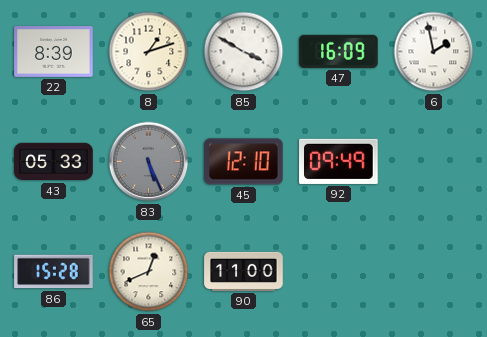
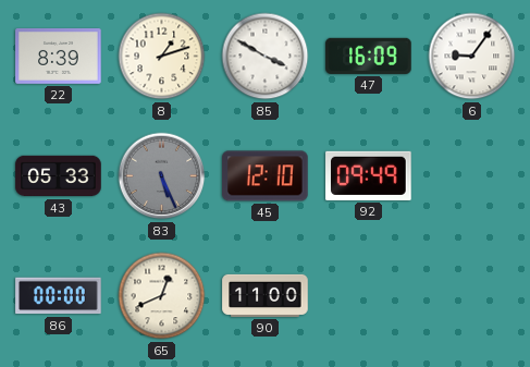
6: 1:58 -> 9:06 (472, 57)
86: 15:28 -> 00:00 (59, 296)
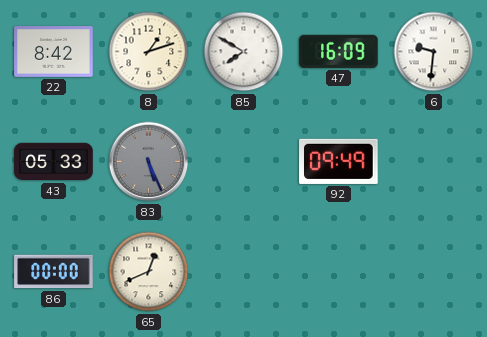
22: 8:39 -> 8:42 (54, 52)
85: 3:50 -> 7:50 (244, 52)
6: 9:06 -> 9:31 (434, 52)
45: 12:10 -> none (266, 176)
90: 11:00 -> none (266, 295)
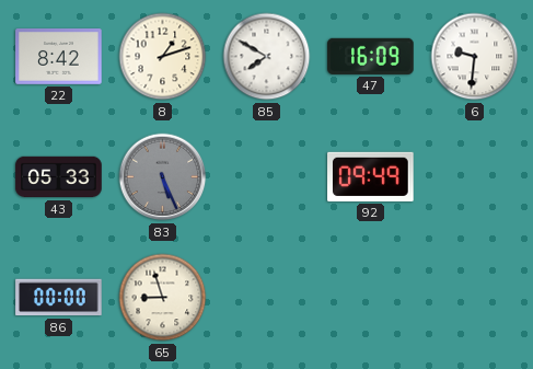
65: 12:41 -> 8:57 (163, 298)
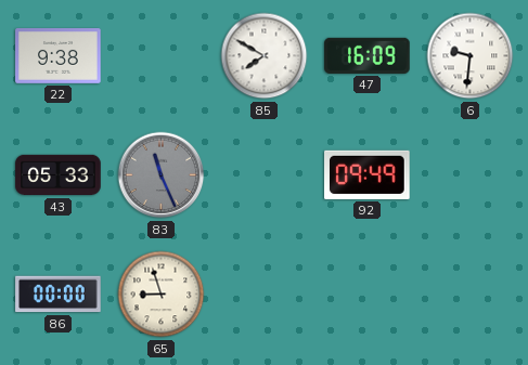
22: 8:42 -> 9:38 (59, 56)
8: 1:12 -> none (163, 57)
83: 5:26 -> 11:26 (162, 175)
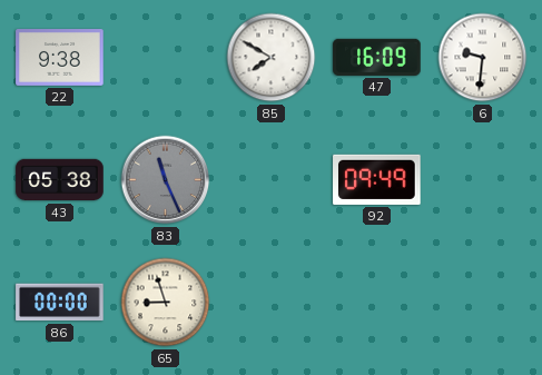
43: 05:33 -> 05:38 (60, 180)
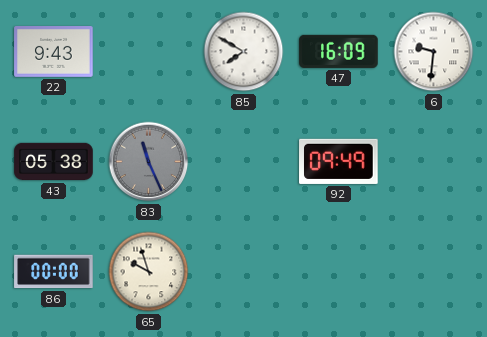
22: 9:38 -> 9:43 (54, 52)
65: 8:57 -> 9:57 (149, 272)
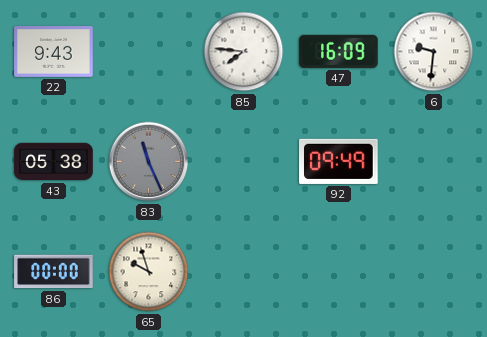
85: 7:50 -> 7:46 (244, 52)
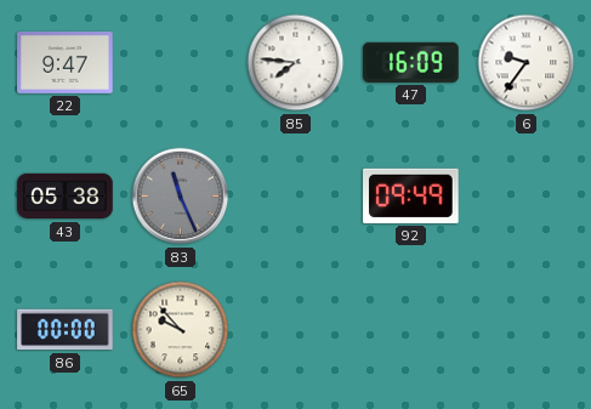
22: 9:43 -> 9:47 (66, 63)
6: 9:31 -> 9:36 (527, 63)
65: 9:57 -> 9:53 (181, 330)
